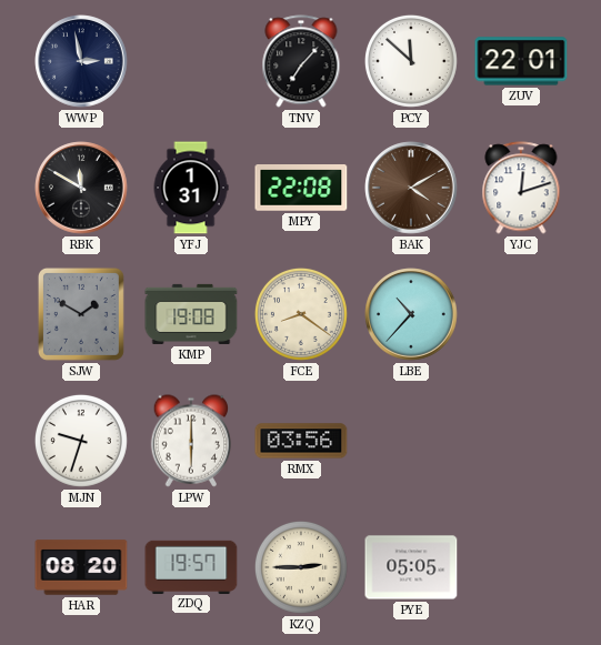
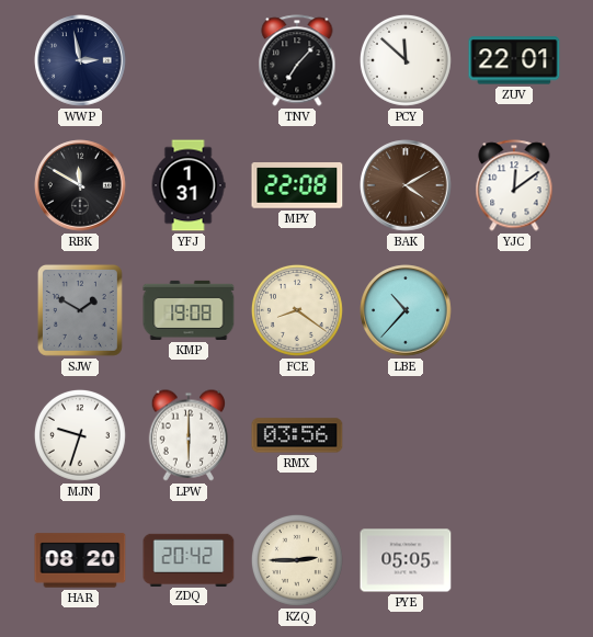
YJC: 12:12 -> 12:09 (514, 185)
ZDQ: 19:57 -> 20:42 (189, 559)
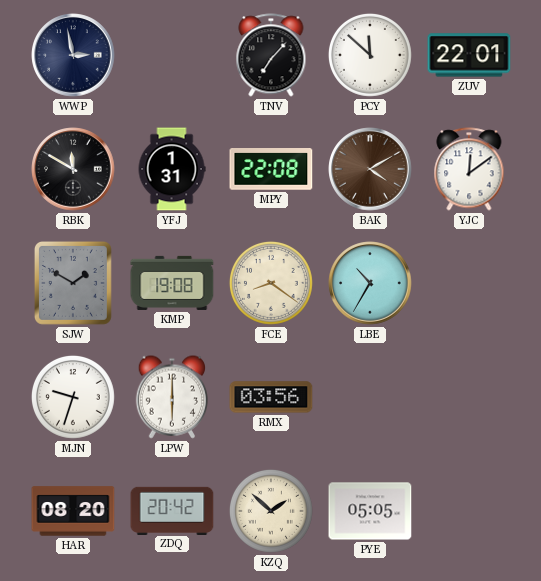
LBE: 10:37 -> 10:35 (370, 283)
KZQ: 2:45 -> 1:52 (271, 511)
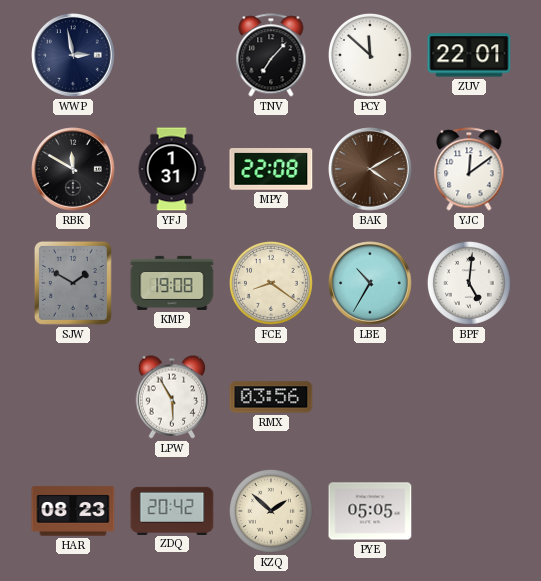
BPF: none -> 5:01 (469, 283)
MJN: 9:33 -> none (73, 397)
LPW: 6:00 -> 5:55 (171, 397)
HAR: 08:20 -> 08:23 (73, 511)
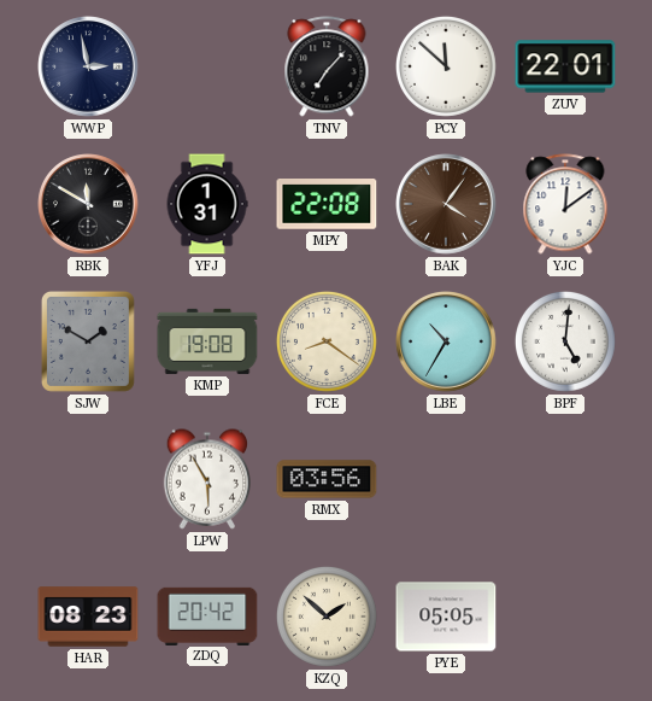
BAK: 4:10 -> 4:06 (446, 204)
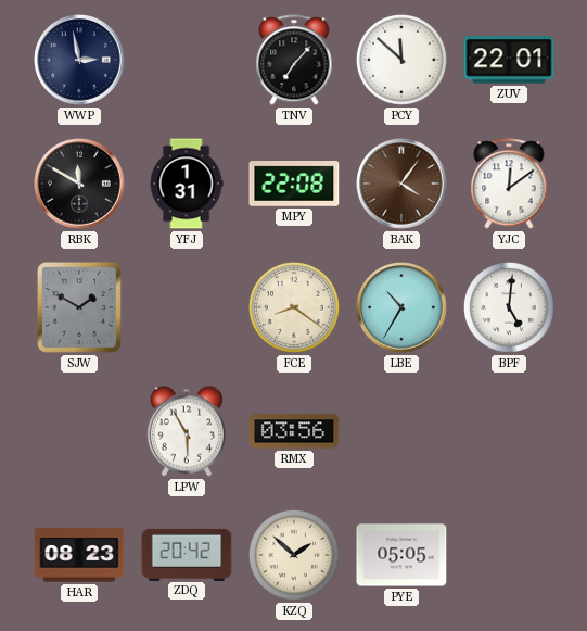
KMP: 19:08 -> none (207, 341)
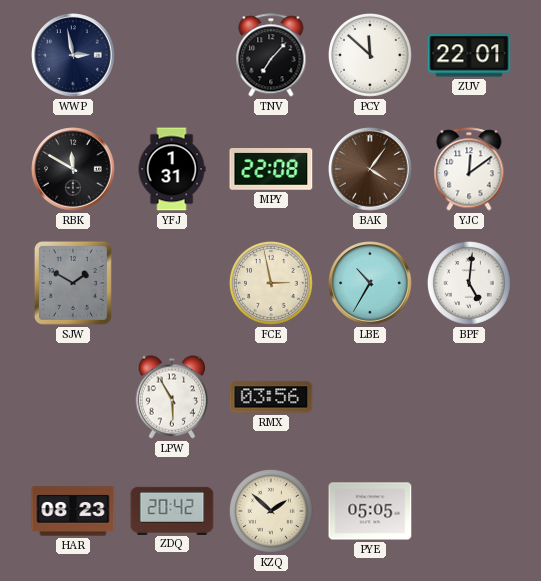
FCE: 8:21 -> 2:58 (271, 283)
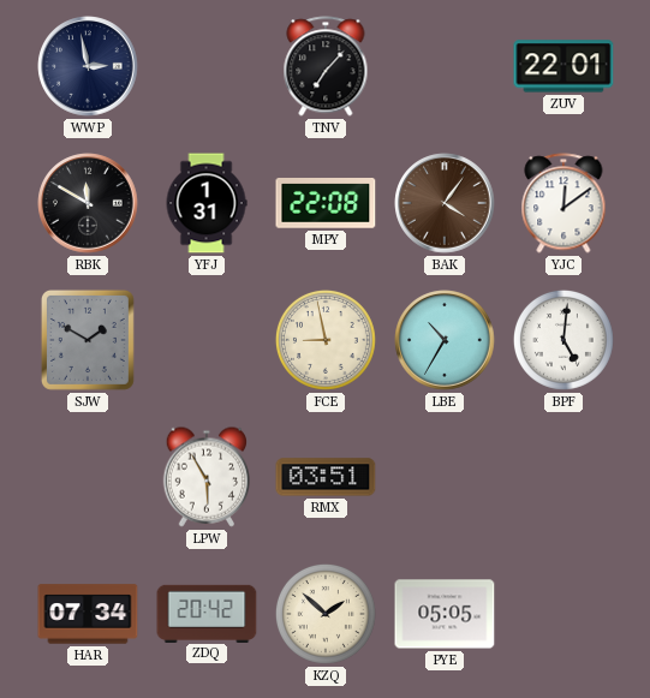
PCY: 11:52 -> none (370, 55)
FCE: 2:58 -> 8:58 (326, 340)
RMX: 03:56 -> 03:51 (326, 477)
HAR: 08:23 -> 07:34 (88, 614)
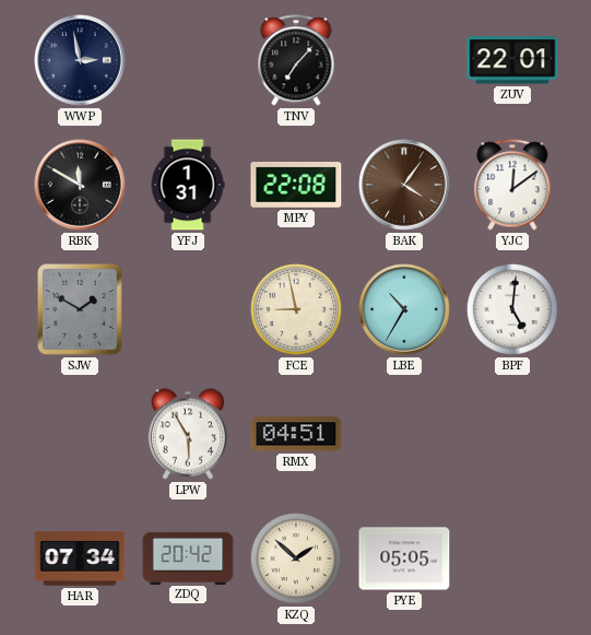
RMX: 03:51 -> 04:51 (296, 434)
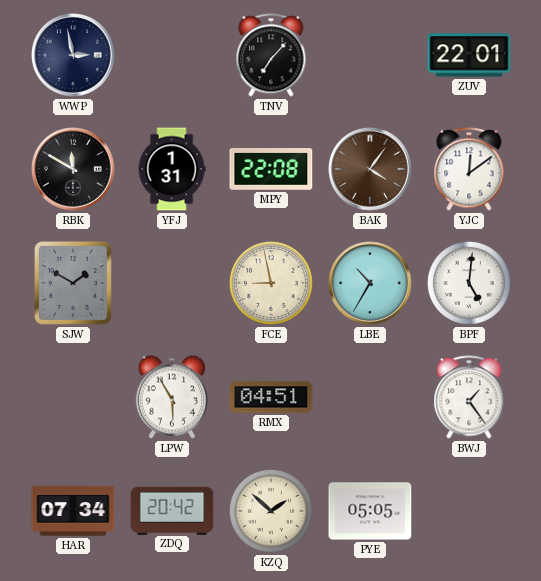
BWJ: none -> 1:24 (469, 397)
